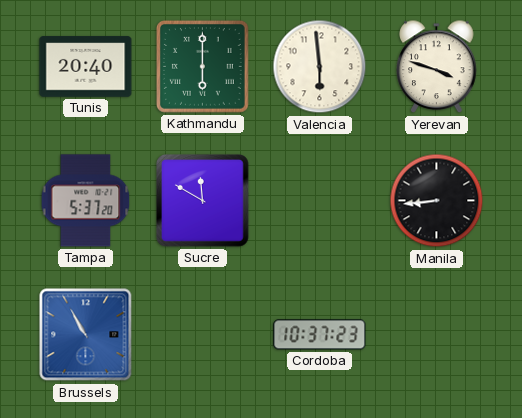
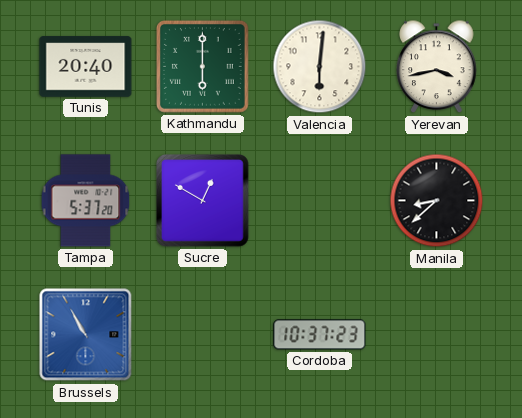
Valencia: 5:59 -> 6:01 (320, 67)
Yerevan: 3:48 -> 3:43 (437, 67)
Sucre: 11:50 -> 12:50 (203, 201)
Manila: 8:44 -> 8:38 (437, 201)
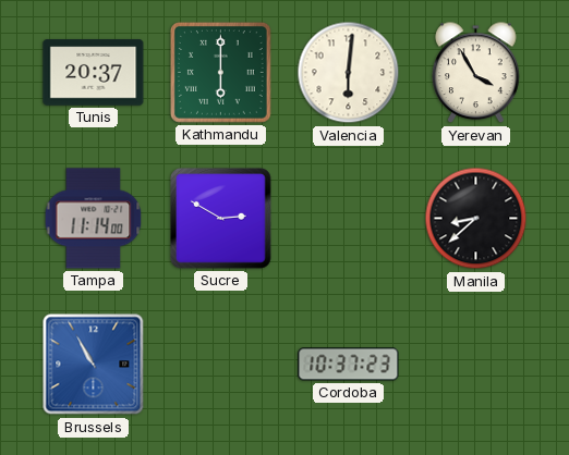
Tunis: 20:40 -> 20:37 (94, 73)
Yerevan: 3:43 -> 3:55 (476, 73)
Tampa: 5:37 -> 11:14 (94, 219)
Sucre: 12:50 -> 2:50 (221, 219)
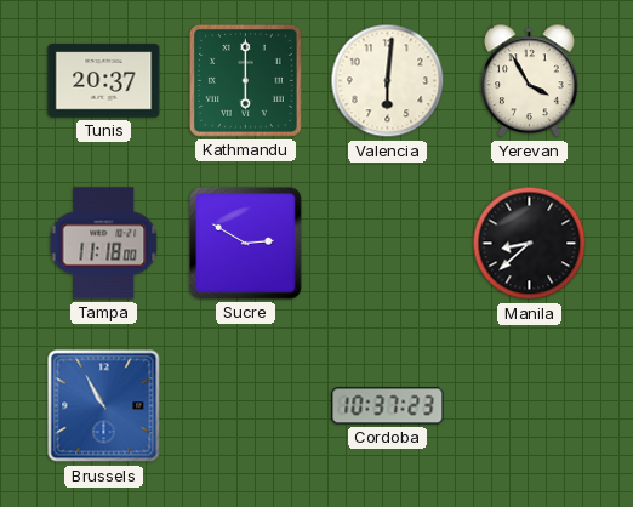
Tampa: 11:14 -> 11:18 (104, 244)
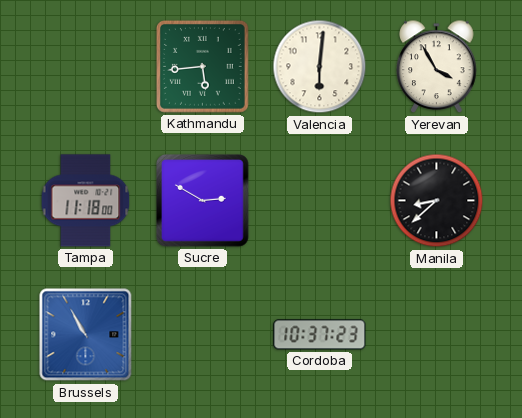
Tunis: 20:37 -> none (104, 81)
Kathmandu: 6:00 -> 5:44 (202, 66)
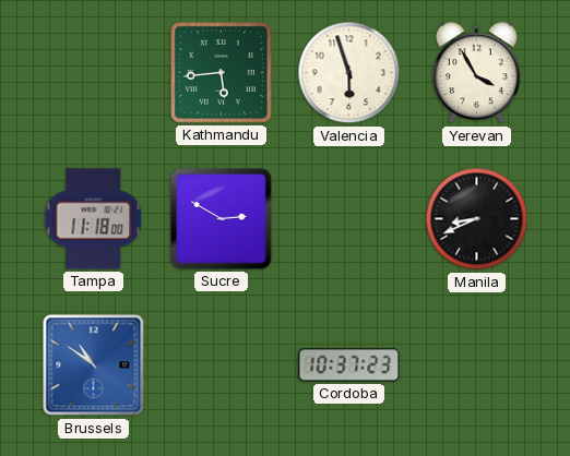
Valencia: 6:01 -> 5:57 (349, 73)
Manila: 8:38 -> 8:41 (477, 219)
Brussels: 10:55 -> 10:51 (94, 365)
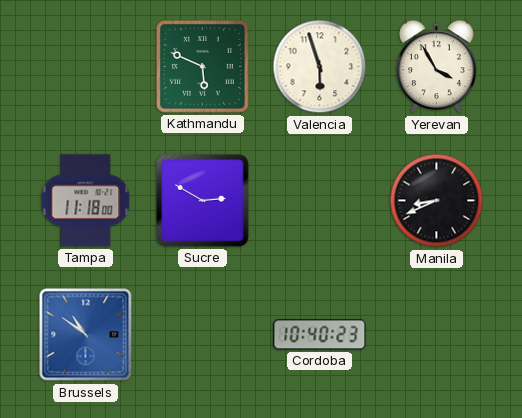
Kathmandu: 5:44 -> 5:49 (202, 66)
Cordoba: 10:37 -> 10:40 (320, 335)
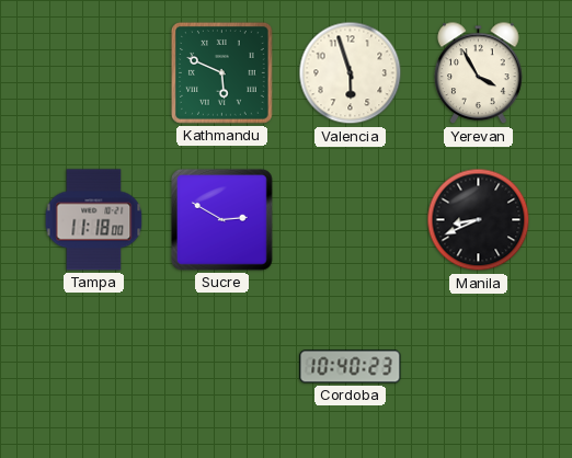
Brussels: 10:51 -> none (86, 335)
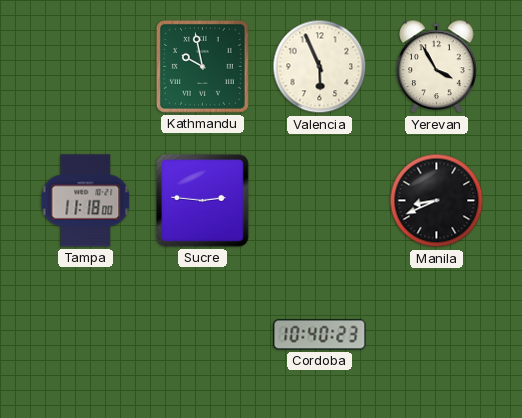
Kathmandu: 5:49 -> 9:58 (202, 66)
Valencia: 5:57 -> 5:56 (320, 67)
Sucre: 2:50 -> 2:46 (203, 201)
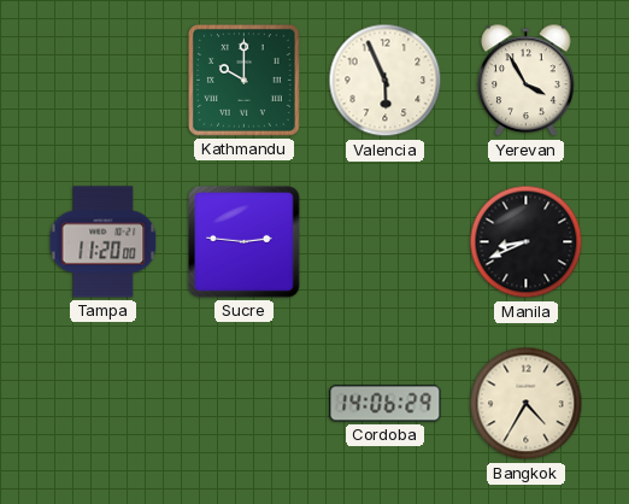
Kathmandu: 9:58 -> 10:00 (243, 80)
Tampa: 11:18 -> 11:20 (104, 242)
Cordoba: 10:40 -> 14:06 (386, 404)
Bangkok: none -> 4:35 (527, 404)
